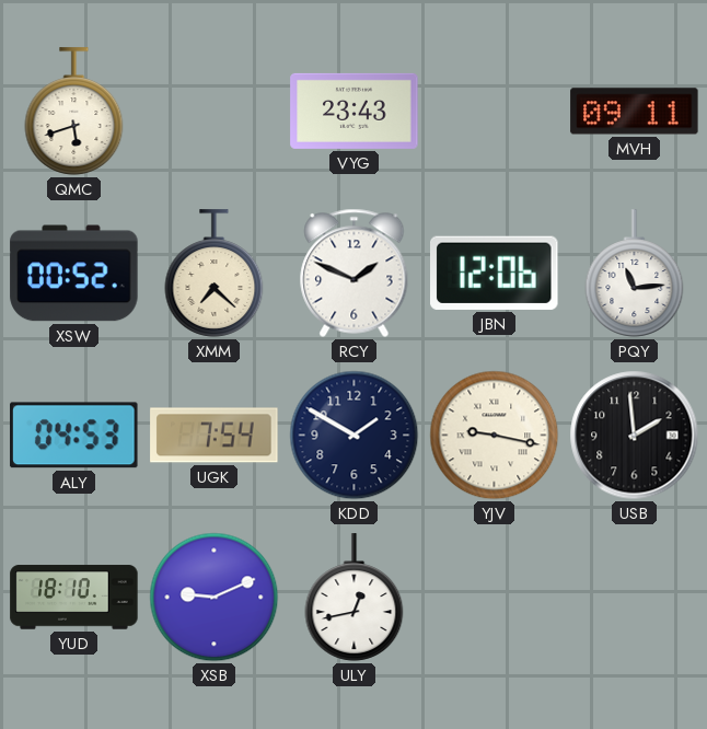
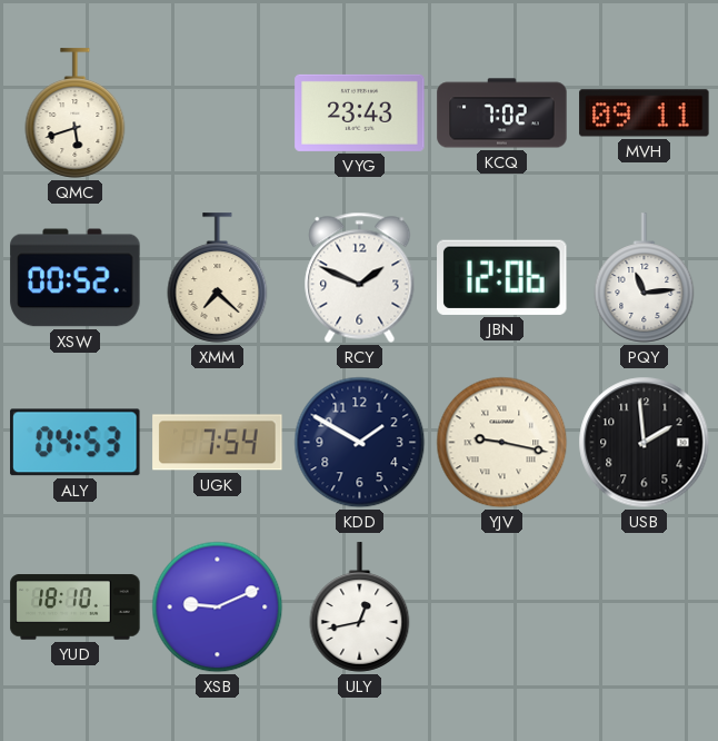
KCQ: none -> 7:02 (502, 113)
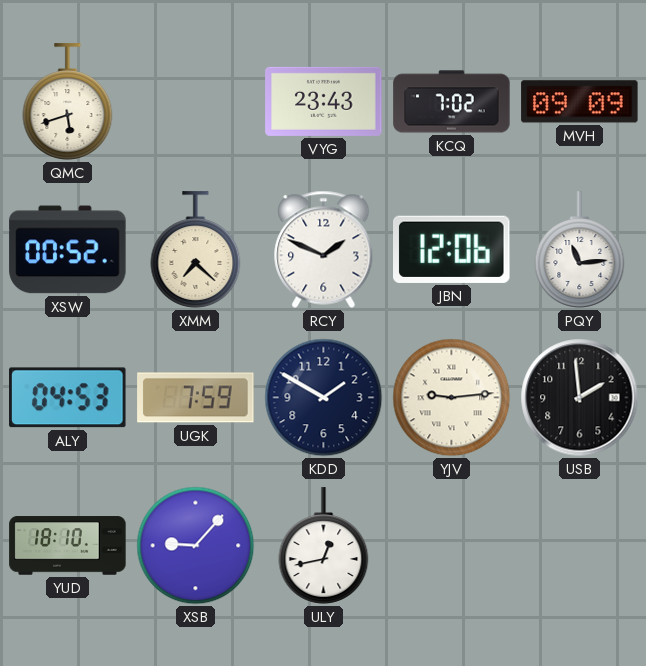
MVH: 09:11 -> 09:09 (580, 102)
UGK: 7:54 -> 7:59 (196, 398)
YJV: 9:17 -> 9:14 (452, 398)
XSB: 9:11 -> 9:07 (196, 546)
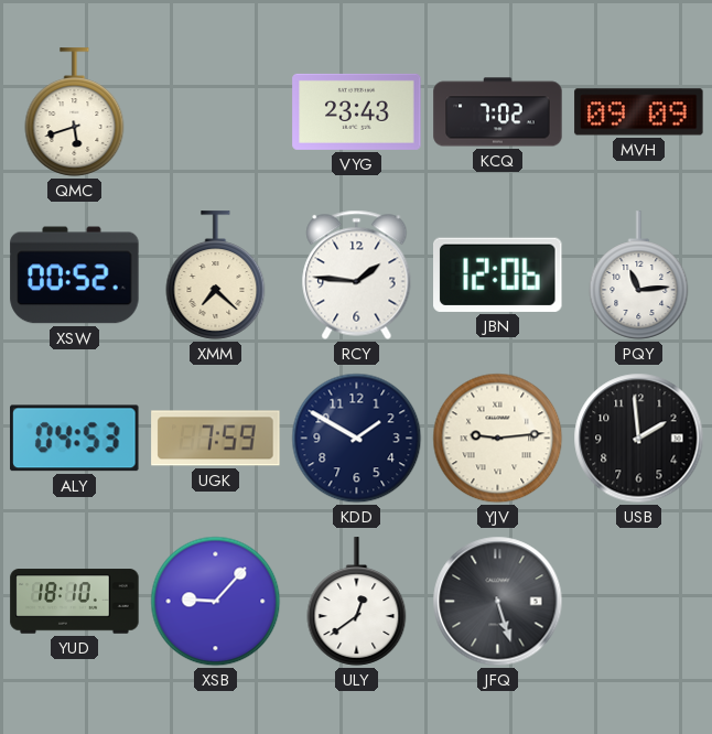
RCY: 1:49 -> 1:46 (357, 274)
ULY: 12:43 -> 12:39 (357, 602)
JFQ: none -> 5:27 (498, 602)
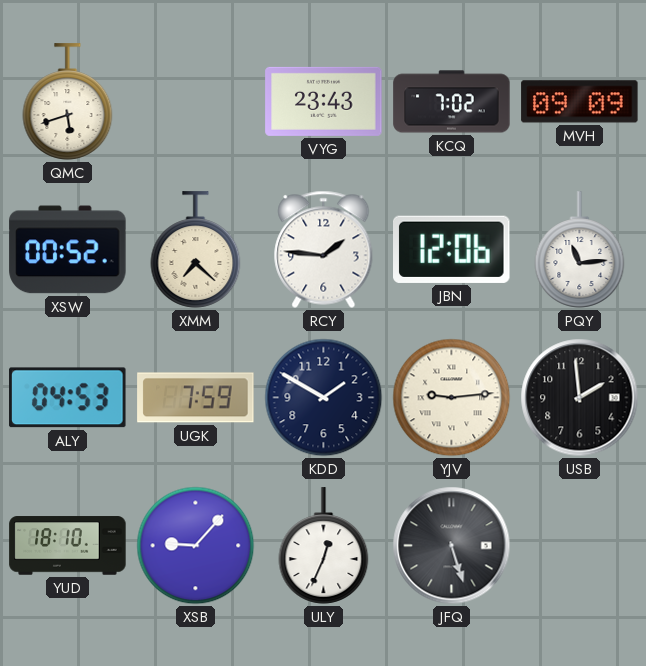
ULY: 12:39 -> 12:34 (324, 546)
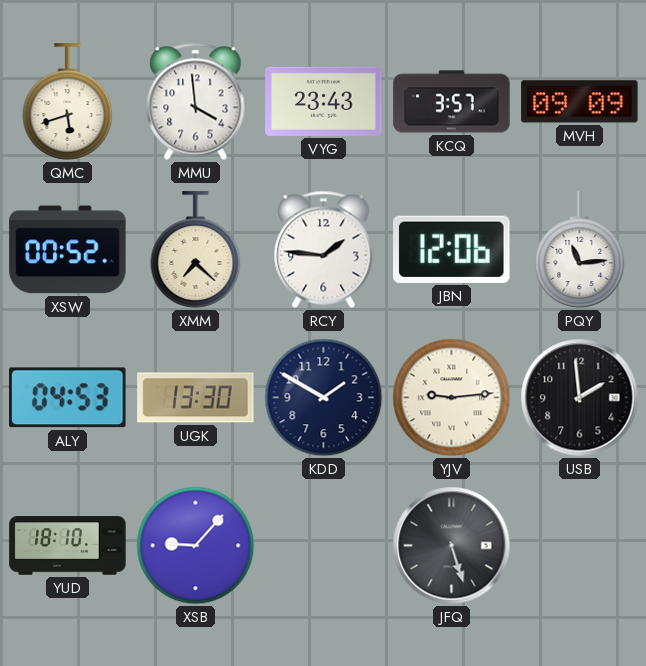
MMU: none -> 3:59 (196, 101)
KCQ: 7:02 -> 3:57 (452, 102)
UGK: 7:59 -> 13:30 (196, 398)
ULY: 12:34 -> none (324, 546)
